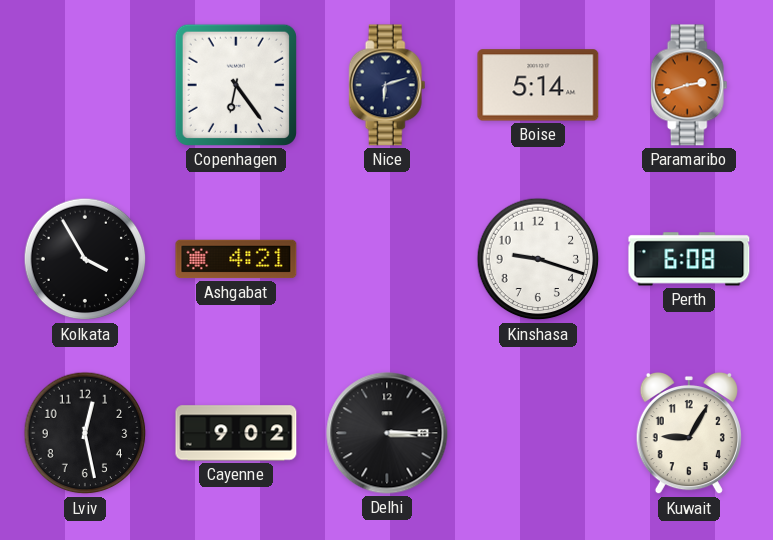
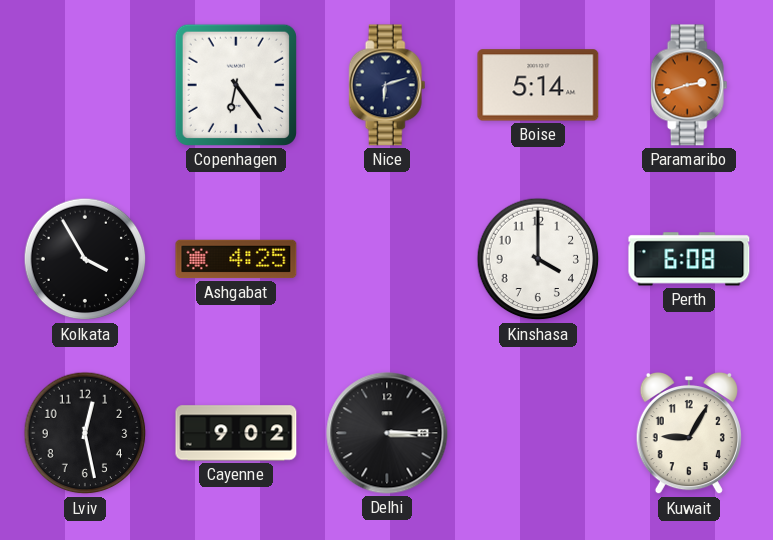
Ashgabat: 4:21 -> 4:25 (236, 259)
Kinshasa: 9:18 -> 4:00 (538, 259)
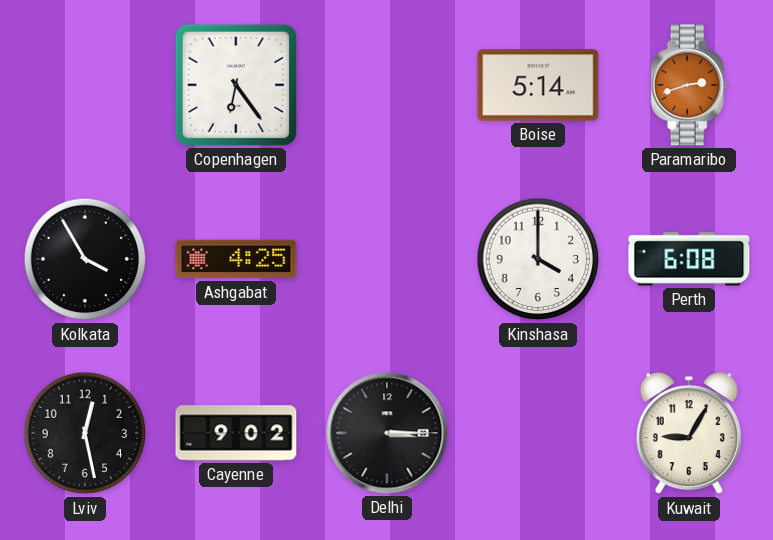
Nice: 6:12 -> none (387, 85)
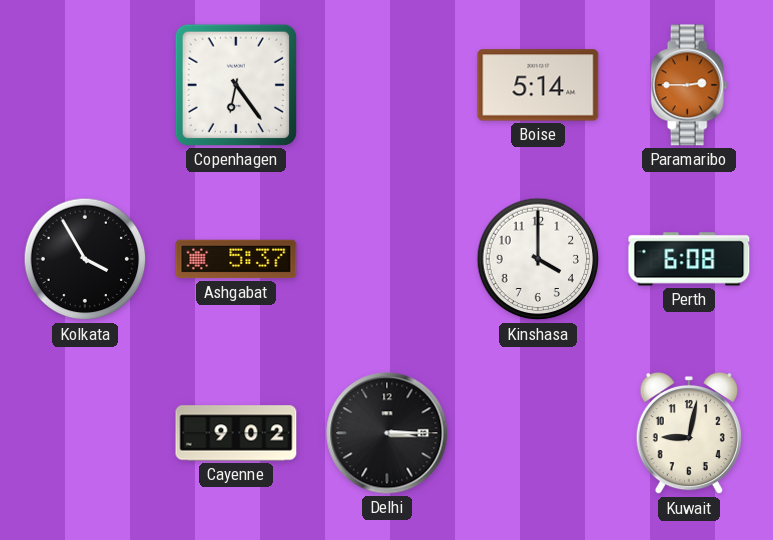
Paramaribo: 2:42 -> 2:45 (689, 85)
Ashgabat: 4:25 -> 5:37 (236, 259)
Lviv: 12:28 -> none (85, 433)
Kuwait: 9:05 -> 9:02 (689, 433)
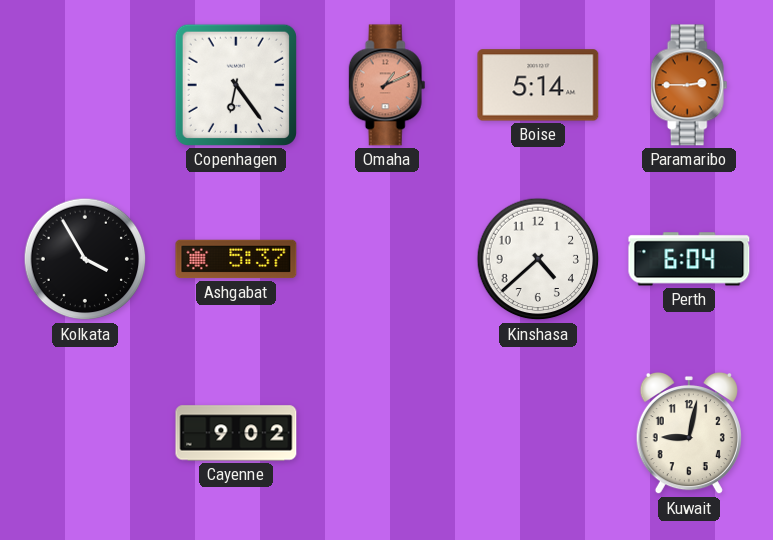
Omaha: none -> 1:11 (387, 85)
Kinshasa: 4:00 -> 4:38 (538, 259)
Perth: 6:08 -> 6:04 (689, 259)
Delhi: 3:15 -> none (387, 433)
